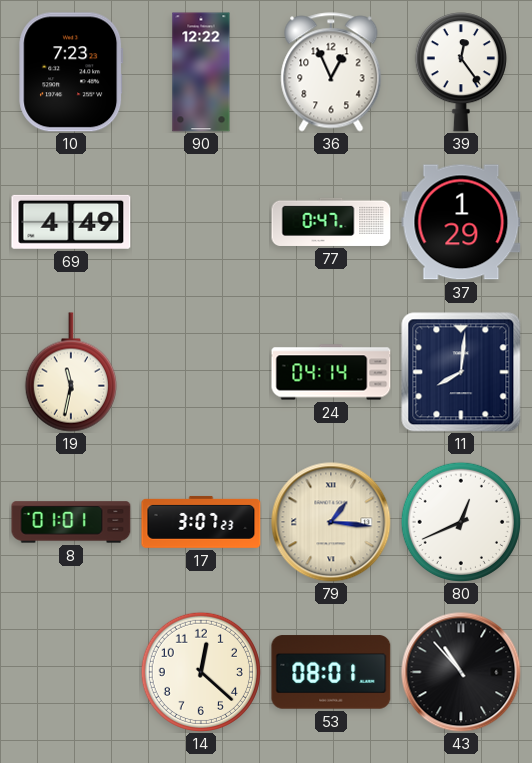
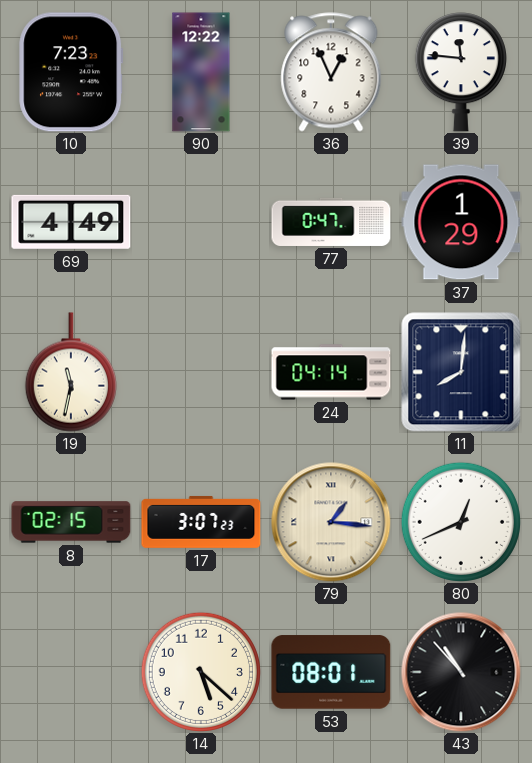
39: 12:24 -> 11:46 (461, 72)
8: 01:01 -> 02:15 (71, 522)
14: 12:22 -> 5:22 (201, 671)
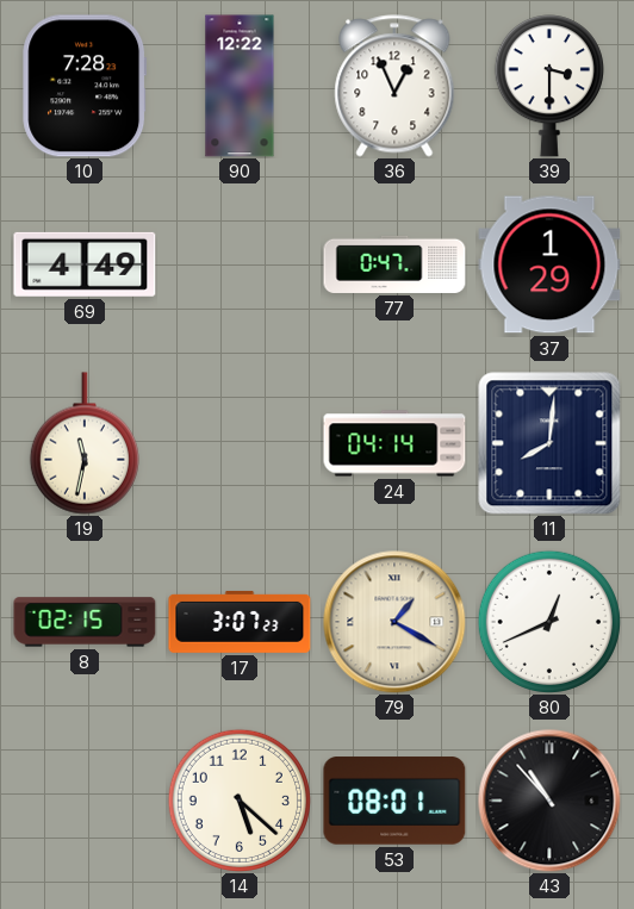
10: 7:23 -> 7:28 (85, 86)
39: 11:46 -> 3:30 (549, 86)
79: 1:16 -> 1:20 (394, 622)
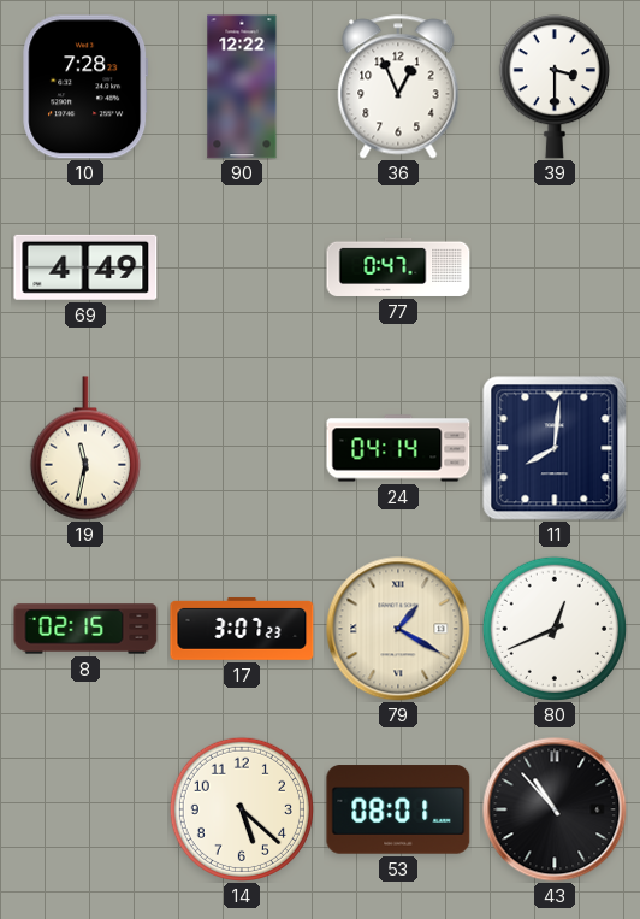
37: 1:29 -> none (549, 264)
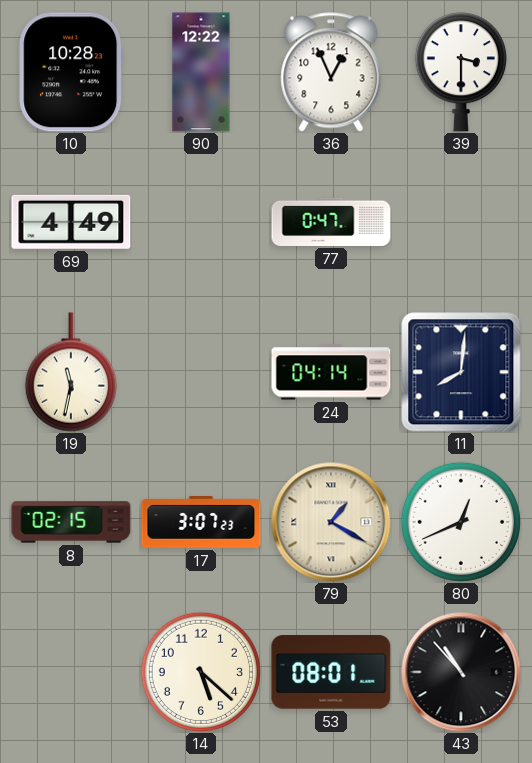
10: 7:28 -> 10:28 (71, 72)
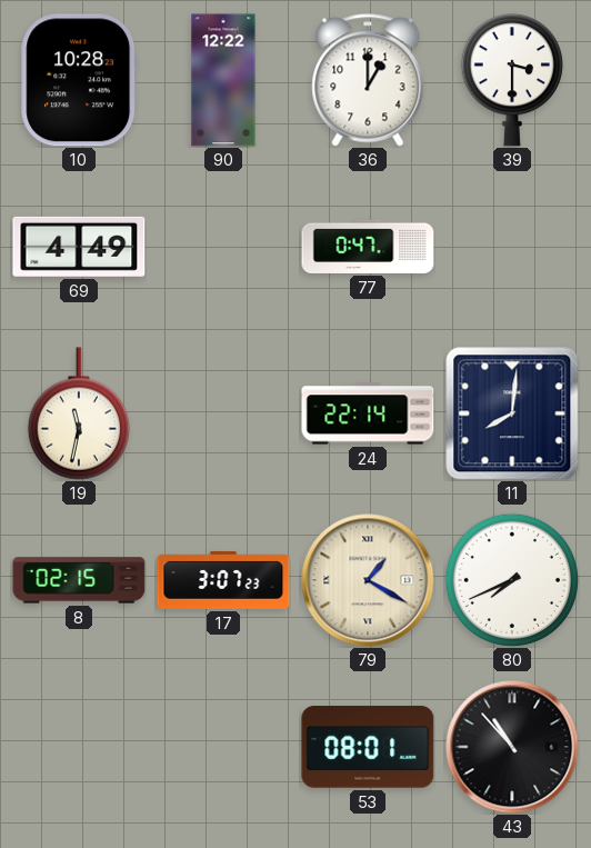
36: 12:56 -> 1:00 (368, 80)
24: 04:14 -> 22:14 (368, 413)
80: 12:41 -> 7:41 (512, 579)
14: 5:22 -> none (201, 671)
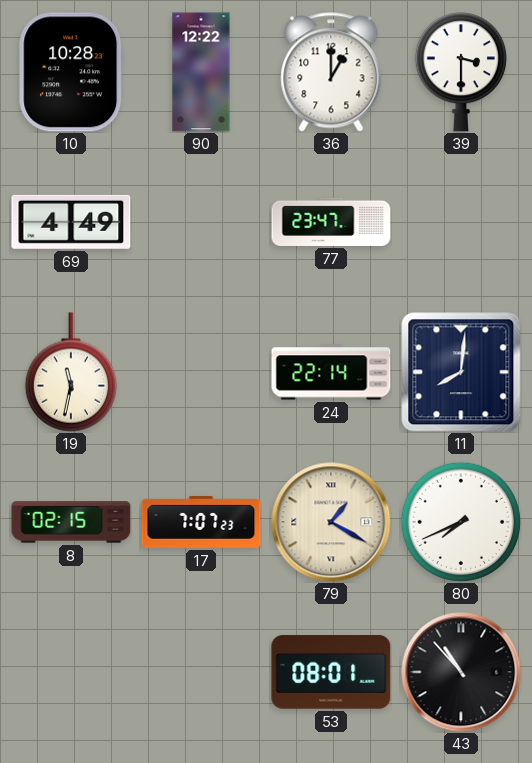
77: 0:47 -> 23:47 (331, 222)
17: 3:07 -> 7:07 (201, 522)
